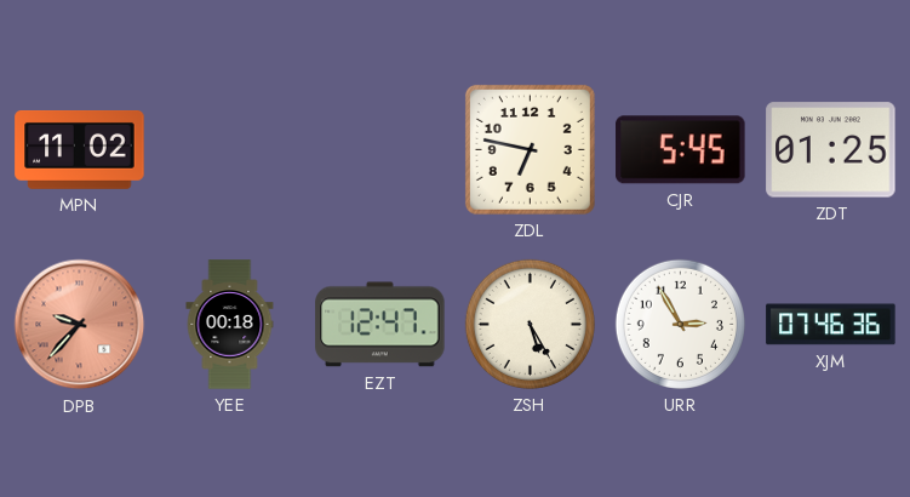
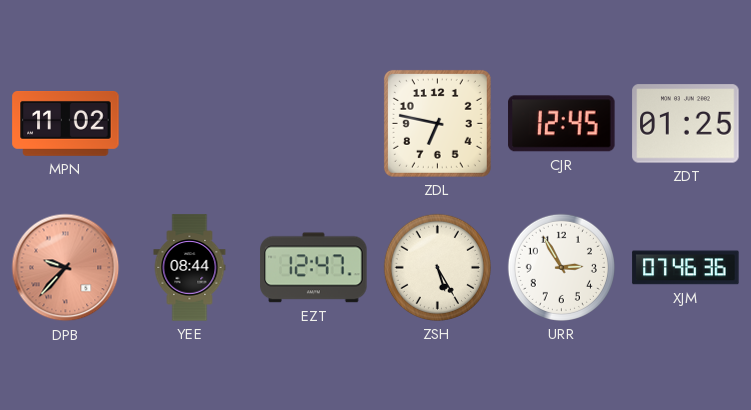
CJR: 5:45 -> 12:45 (562, 124)
YEE: 00:18 -> 08:44 (190, 268)
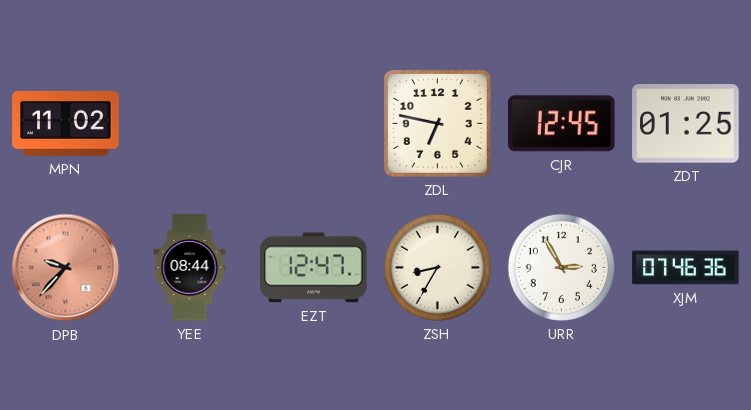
ZSH: 5:25 -> 8:35 (437, 267)
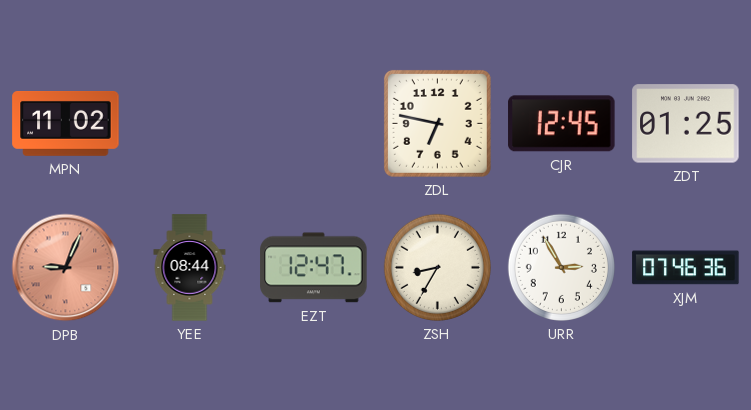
DPB: 9:37 -> 9:04 (66, 268)
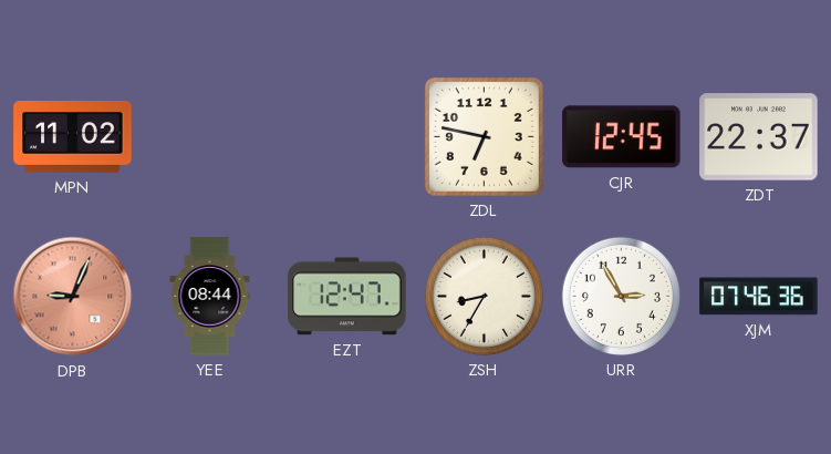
ZDT: 01:25 -> 22:37 (759, 137)
